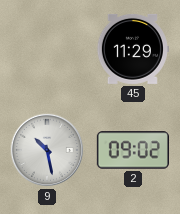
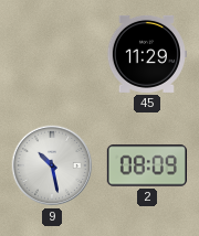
2: 09:02 -> 08:09 (147, 165)
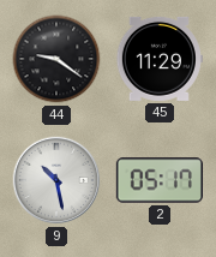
44: none -> 9:21 (56, 59)
2: 08:09 -> 05:17 (160, 180)
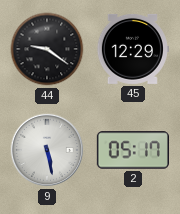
45: 11:29 -> 12:29 (132, 49)
9: 10:28 -> 5:28 (47, 150)
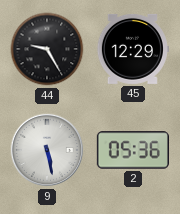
44: 9:21 -> 9:25 (47, 49)
2: 05:17 -> 05:36 (133, 150)
